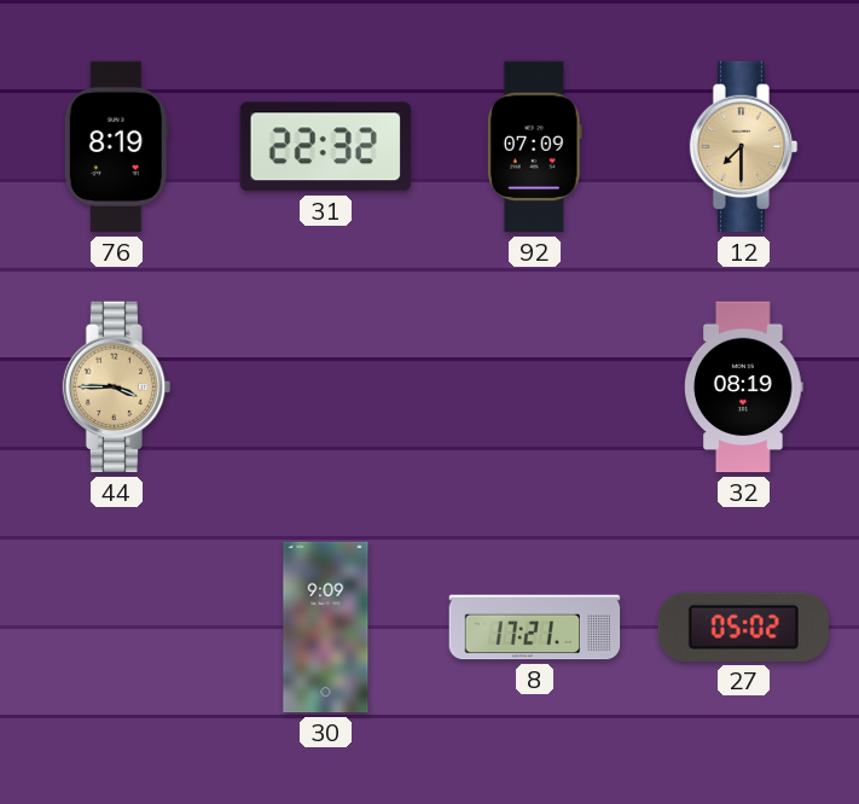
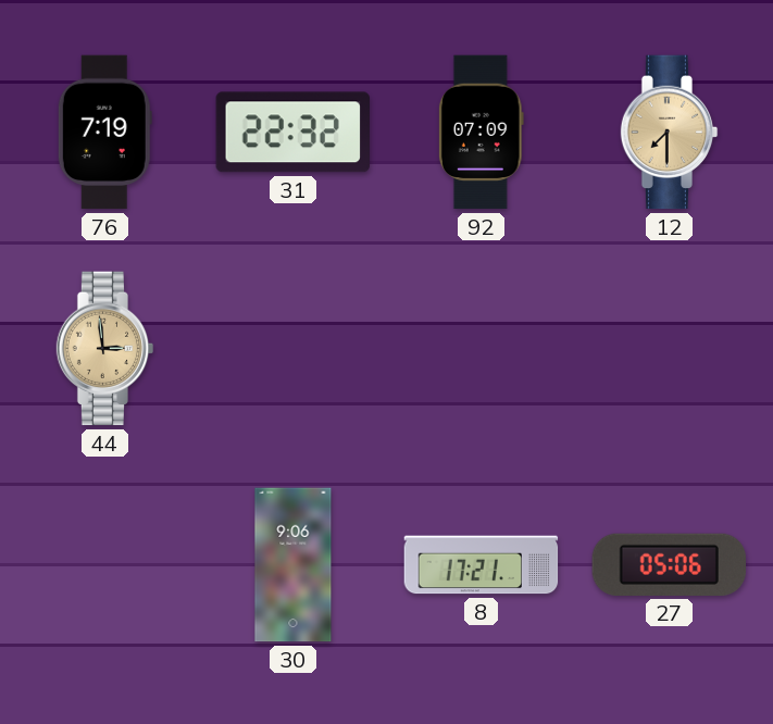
76: 8:19 -> 7:19 (104, 133)
44: 3:45 -> 2:59 (105, 349)
32: 08:19 -> none (744, 388)
30: 9:09 -> 9:06 (294, 565)
27: 05:02 -> 05:06 (669, 564)
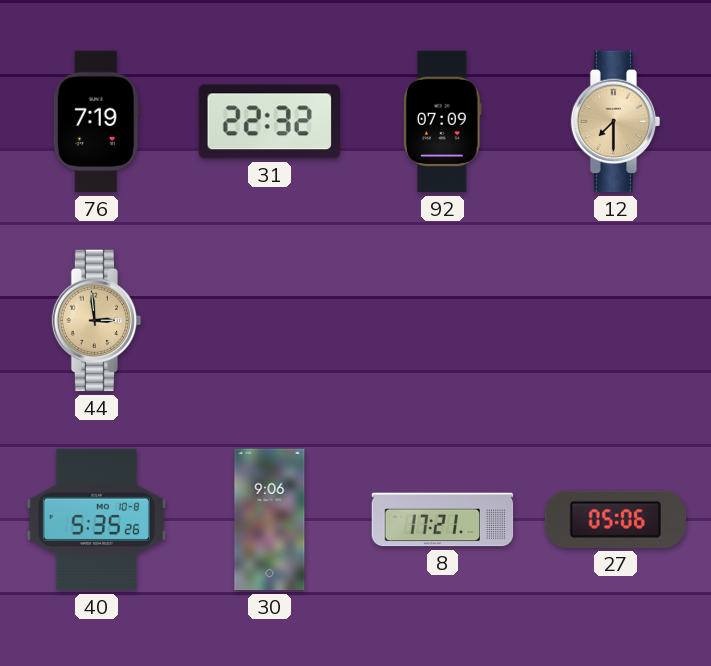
40: none -> 5:35 (96, 520)
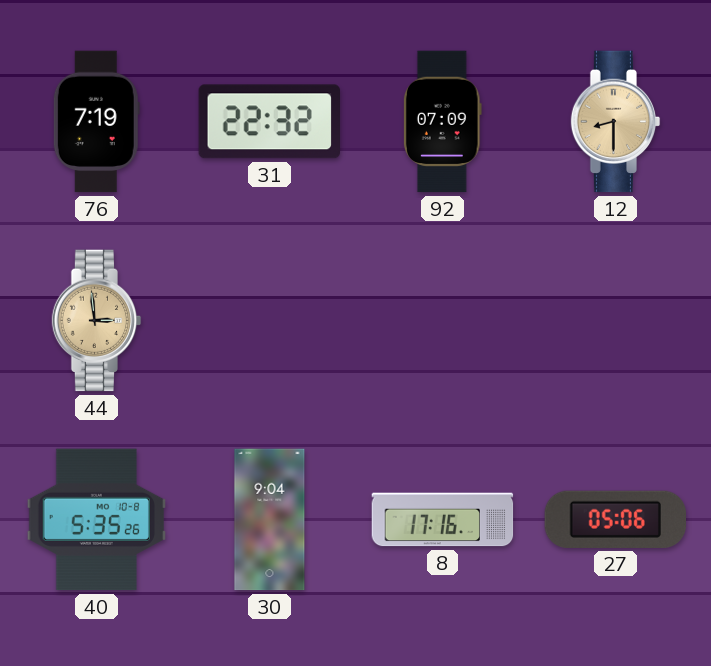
12: 7:30 -> 8:30 (616, 122)
30: 9:06 -> 9:04 (270, 520)
8: 17:21 -> 17:16 (443, 520)
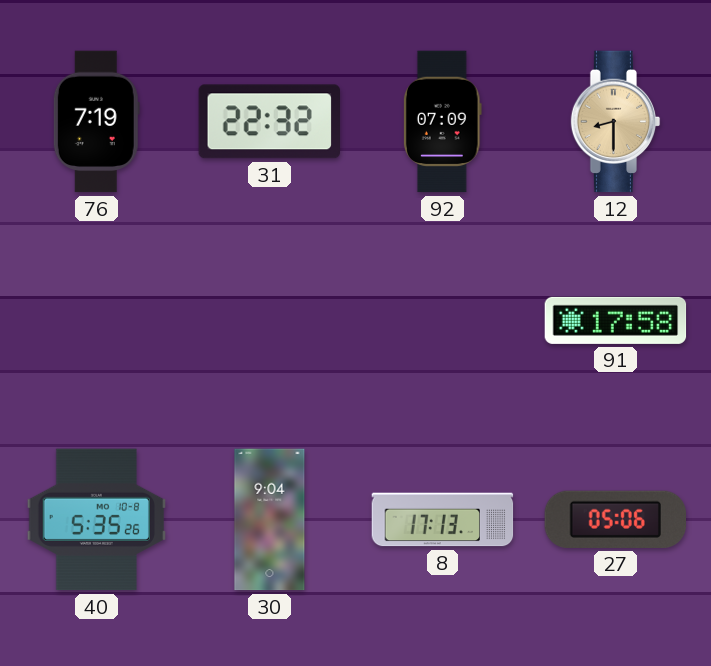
44: 2:59 -> none (97, 321)
91: none -> 17:58 (616, 320)
8: 17:16 -> 17:13 (443, 520)
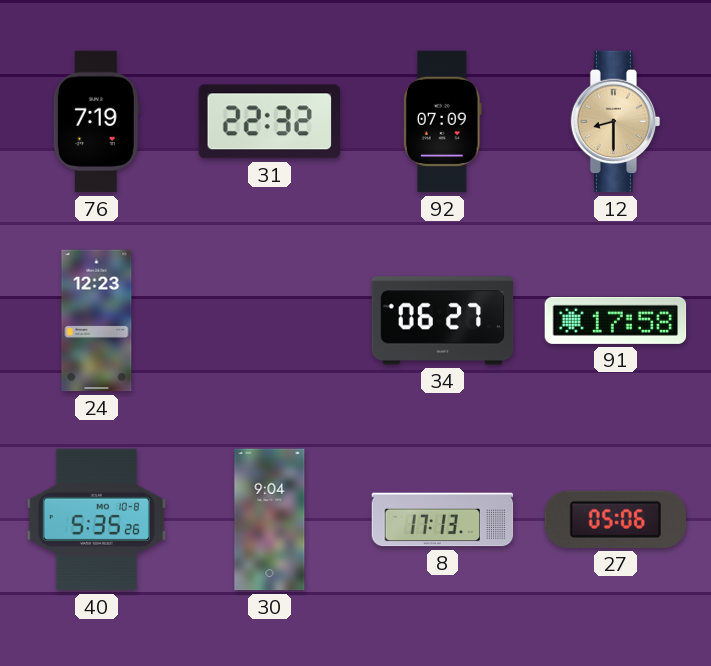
24: none -> 12:23 (97, 321)
34: none -> 06:27 (443, 321)
